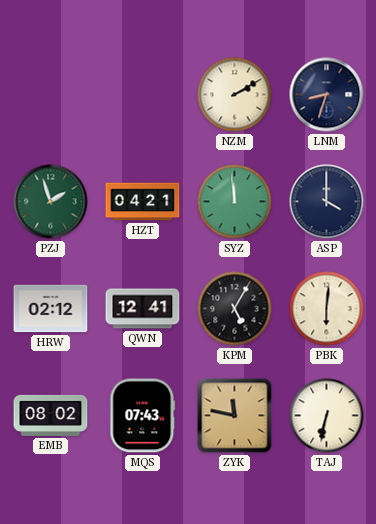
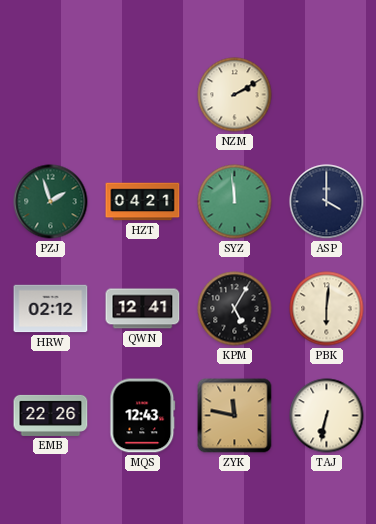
LNM: 8:33 -> none (327, 95)
EMB: 08:02 -> 22:26 (51, 415)
MQS: 07:43 -> 12:43 (143, 416)
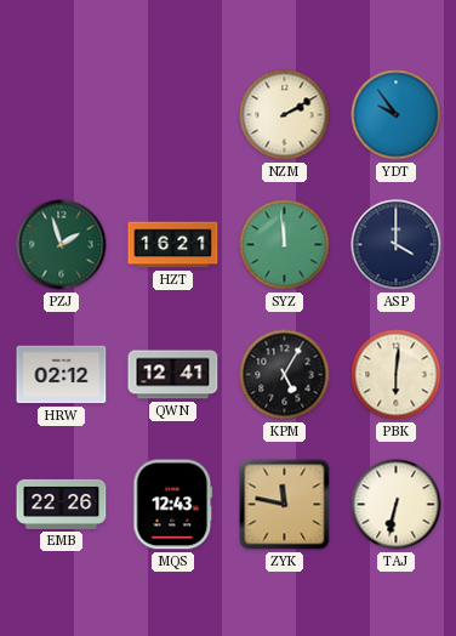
YDT: none -> 9:54 (397, 115)
HZT: 04:21 -> 16:21 (173, 245)
